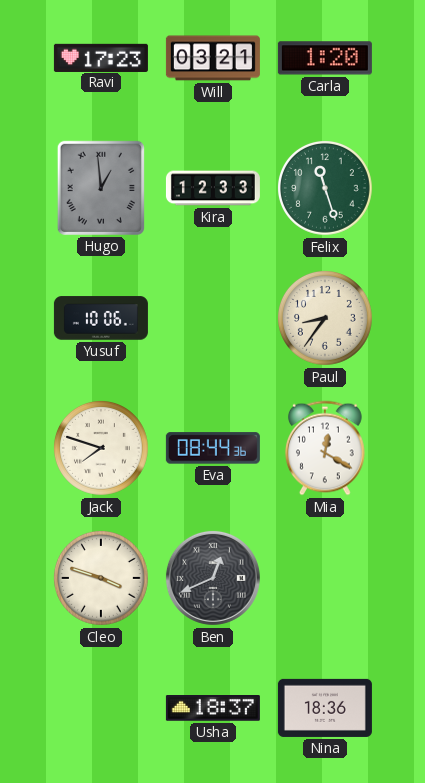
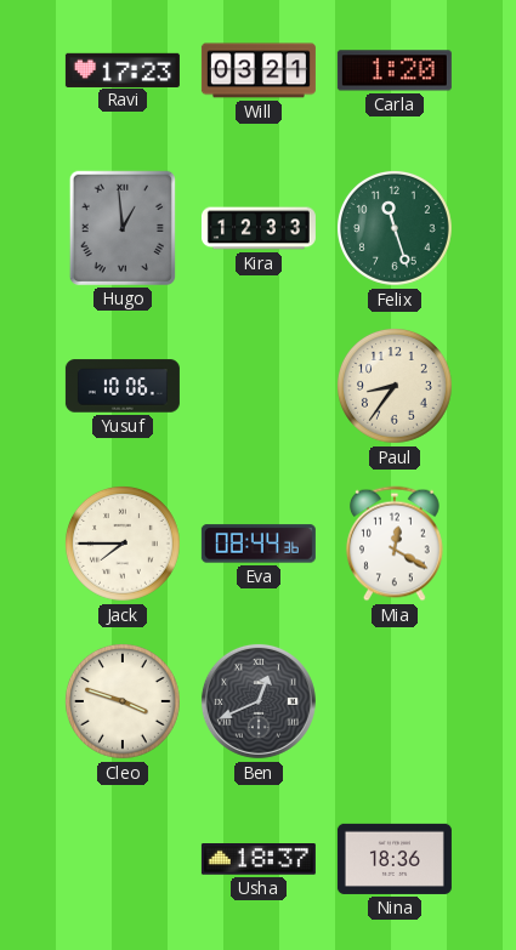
Jack: 7:48 -> 7:45 (123, 544)
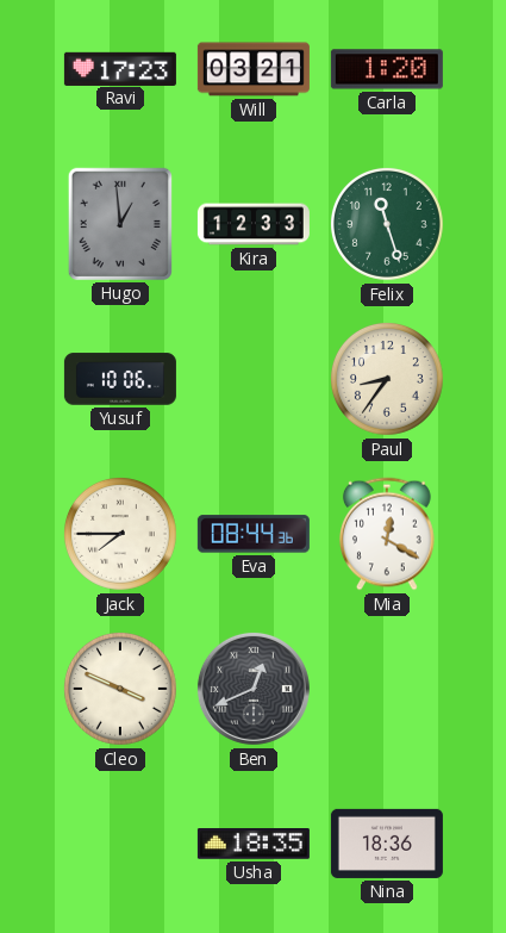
Cleo: 3:48 -> 3:49 (120, 689)
Usha: 18:37 -> 18:35 (254, 845)
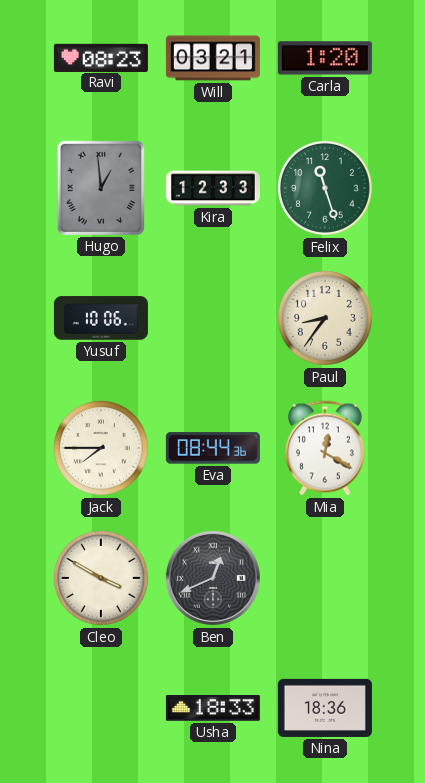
Ravi: 17:23 -> 08:23 (101, 57)
Cleo: 3:49 -> 3:50 (101, 578)
Usha: 18:35 -> 18:33 (213, 709)
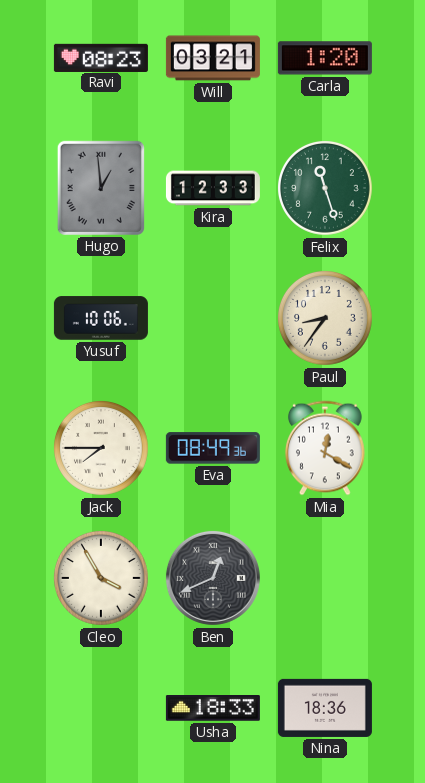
Eva: 08:44 -> 08:49 (213, 448)
Cleo: 3:50 -> 3:55 (101, 578)
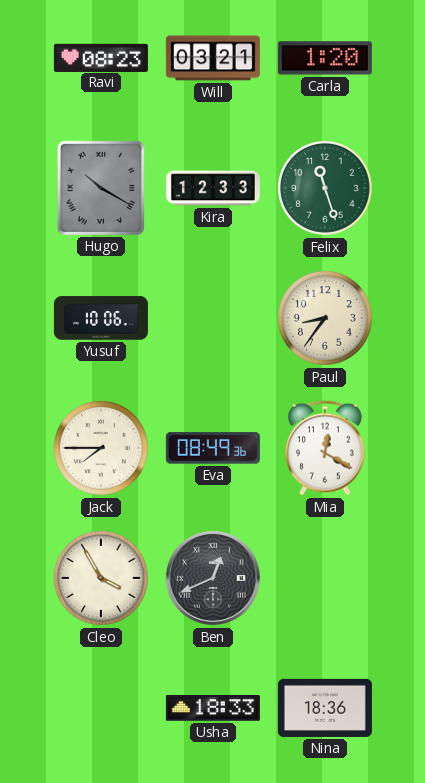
Hugo: 12:59 -> 10:20 (101, 188)
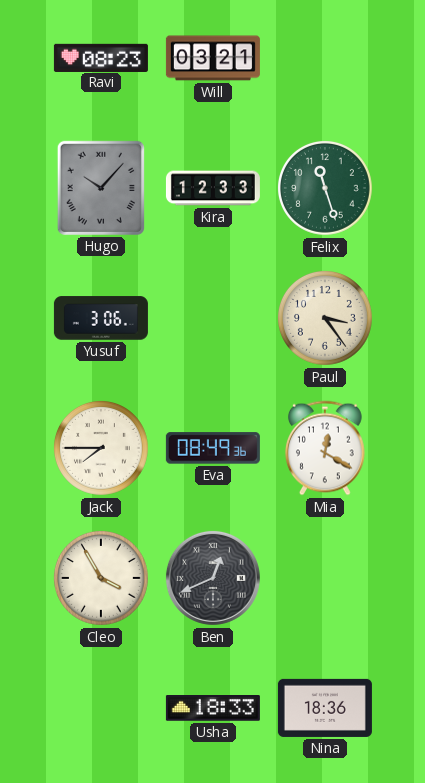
Carla: 1:20 -> none (325, 58)
Hugo: 10:20 -> 10:07 (101, 188)
Yusuf: 10:06 -> 3:06 (101, 318)
Paul: 8:36 -> 3:24 (325, 318)
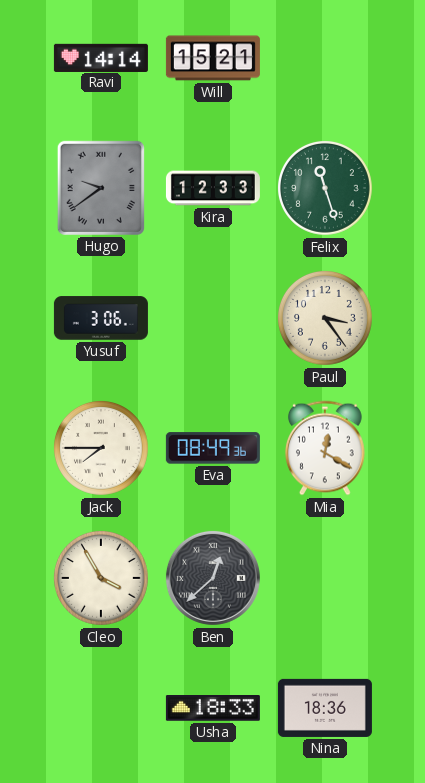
Ravi: 08:23 -> 14:14 (101, 57)
Will: 03:21 -> 15:21 (213, 58)
Hugo: 10:07 -> 9:39 (101, 188)
Ben: 12:41 -> 12:38 (213, 578)
